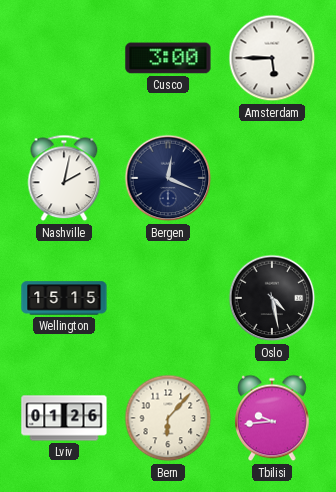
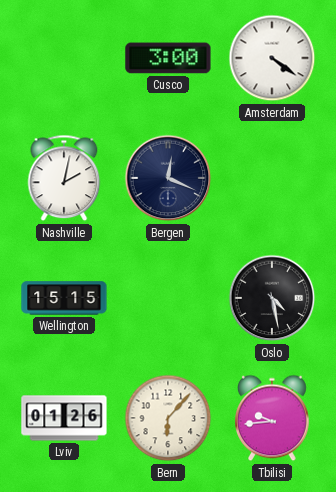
Amsterdam: 5:45 -> 4:21 (272, 58)
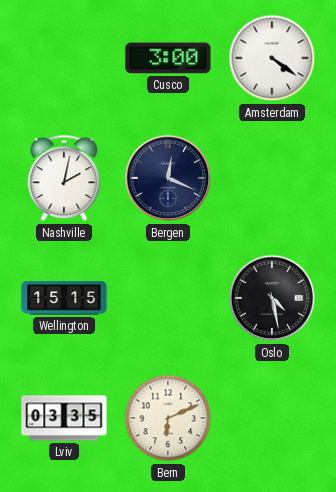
Lviv: 01:26 -> 03:35 (64, 418)
Bern: 6:07 -> 6:11 (168, 418)
Tbilisi: 9:44 -> none (273, 418)
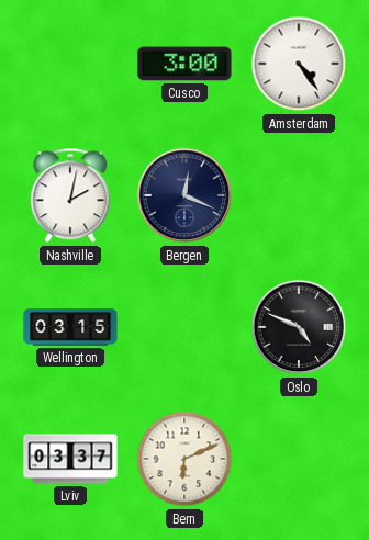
Amsterdam: 4:21 -> 4:24 (299, 64)
Wellington: 15:15 -> 03:15 (70, 327)
Oslo: 4:28 -> 4:49 (299, 327)
Lviv: 03:35 -> 03:37 (70, 459)
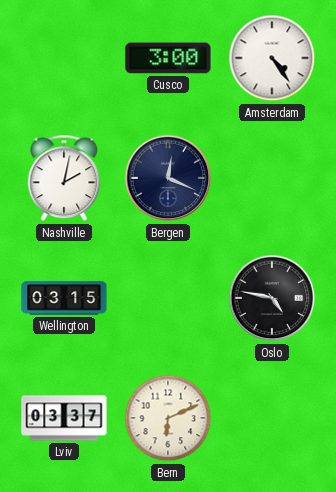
Oslo: 4:49 -> 4:47 (272, 298)
